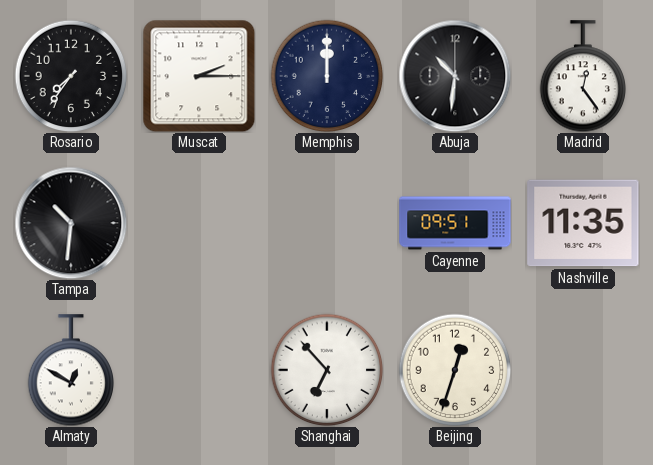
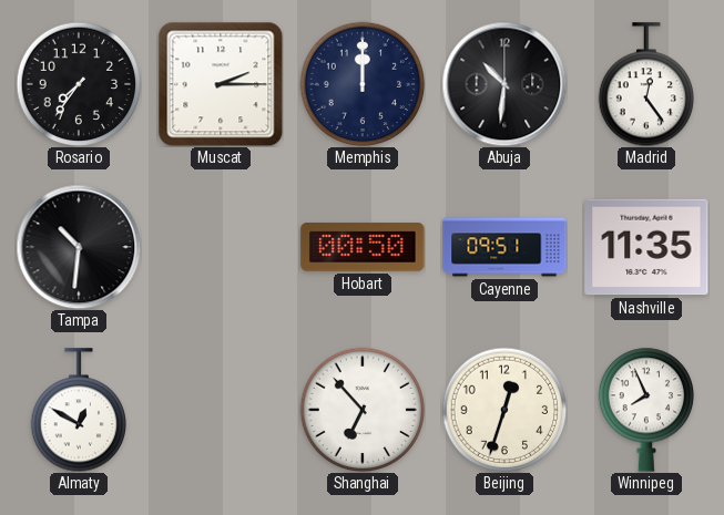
Hobart: none -> 00:50 (363, 247)
Winnipeg: none -> 7:56 (646, 410)
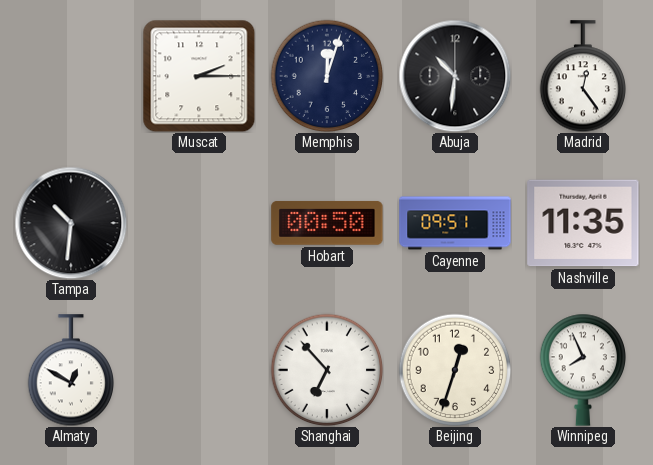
Rosario: 7:36 -> none (79, 84)
Memphis: 12:00 -> 12:03 (327, 76)
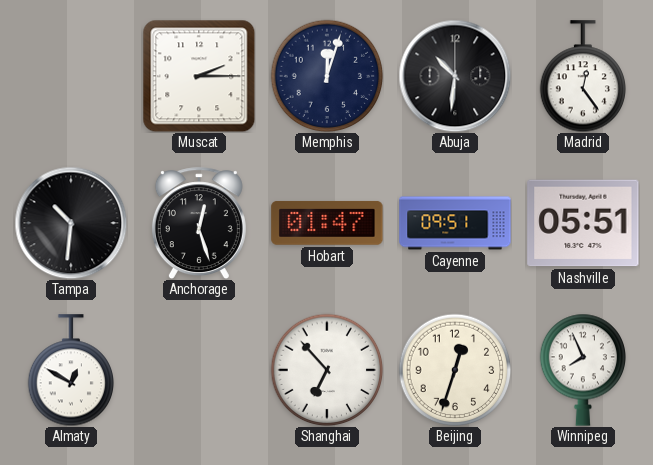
Anchorage: none -> 12:27 (199, 223)
Hobart: 00:50 -> 01:47 (327, 223)
Nashville: 11:35 -> 05:51 (583, 223)
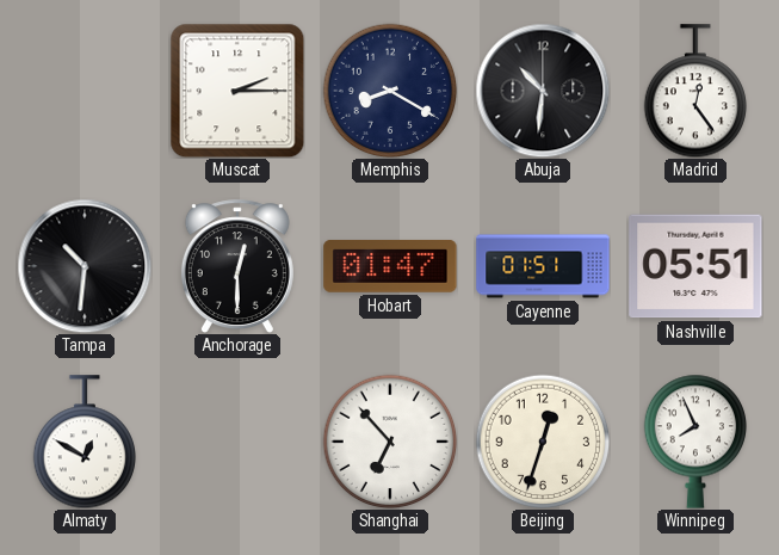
Memphis: 12:03 -> 8:20 (390, 91)
Anchorage: 12:27 -> 12:30 (237, 266)
Cayenne: 09:51 -> 01:51 (543, 266)
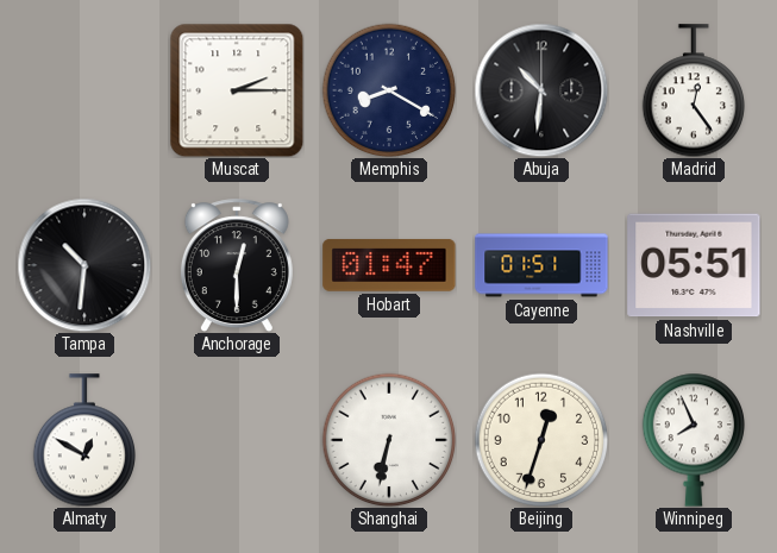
Shanghai: 6:53 -> 6:32 (389, 440)
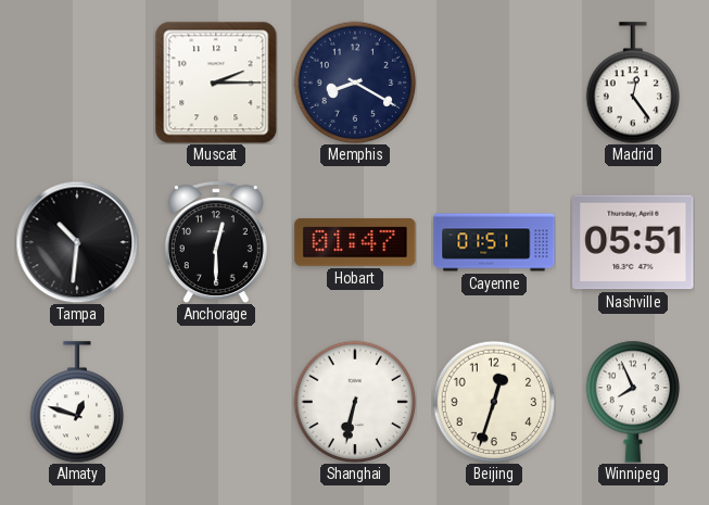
Abuja: 10:31 -> none (541, 90)
Almaty: 12:50 -> 12:48 (77, 402)
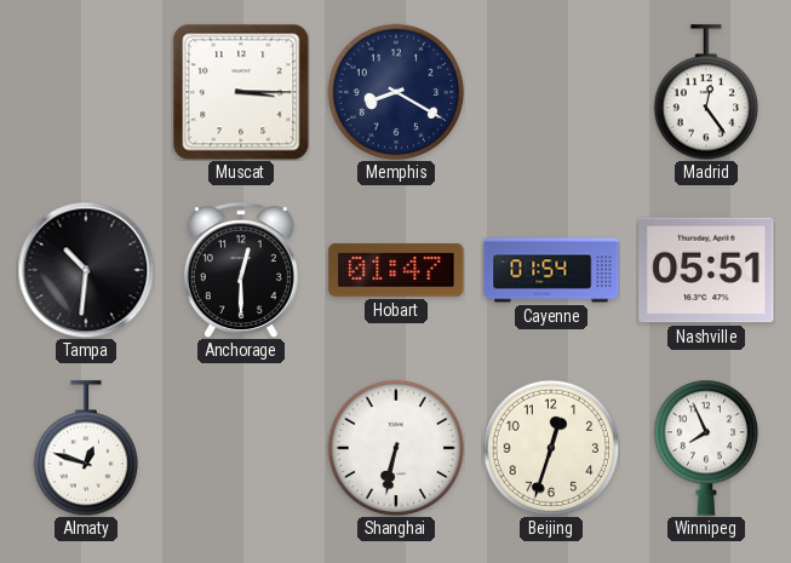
Muscat: 2:15 -> 3:15 (241, 92)
Cayenne: 01:51 -> 01:54 (551, 270)
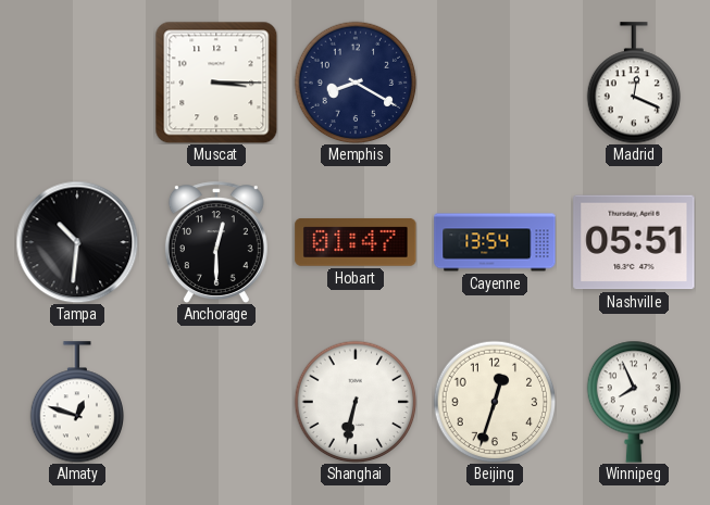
Madrid: 12:24 -> 12:19 (634, 83)
Cayenne: 01:54 -> 13:54 (495, 242)
